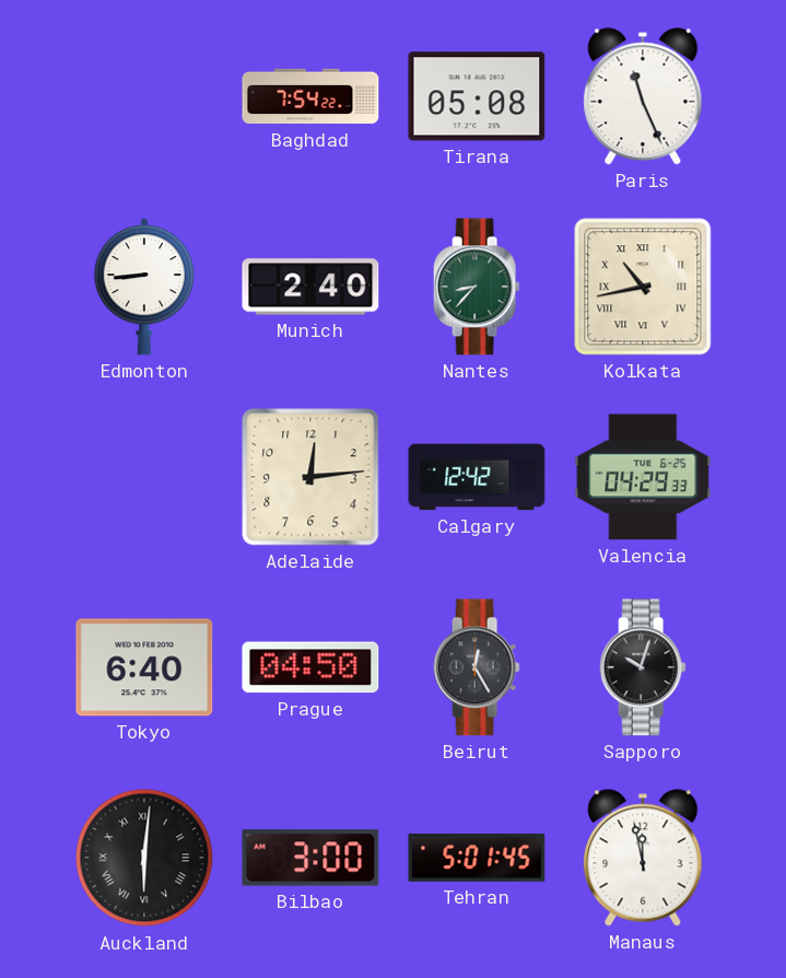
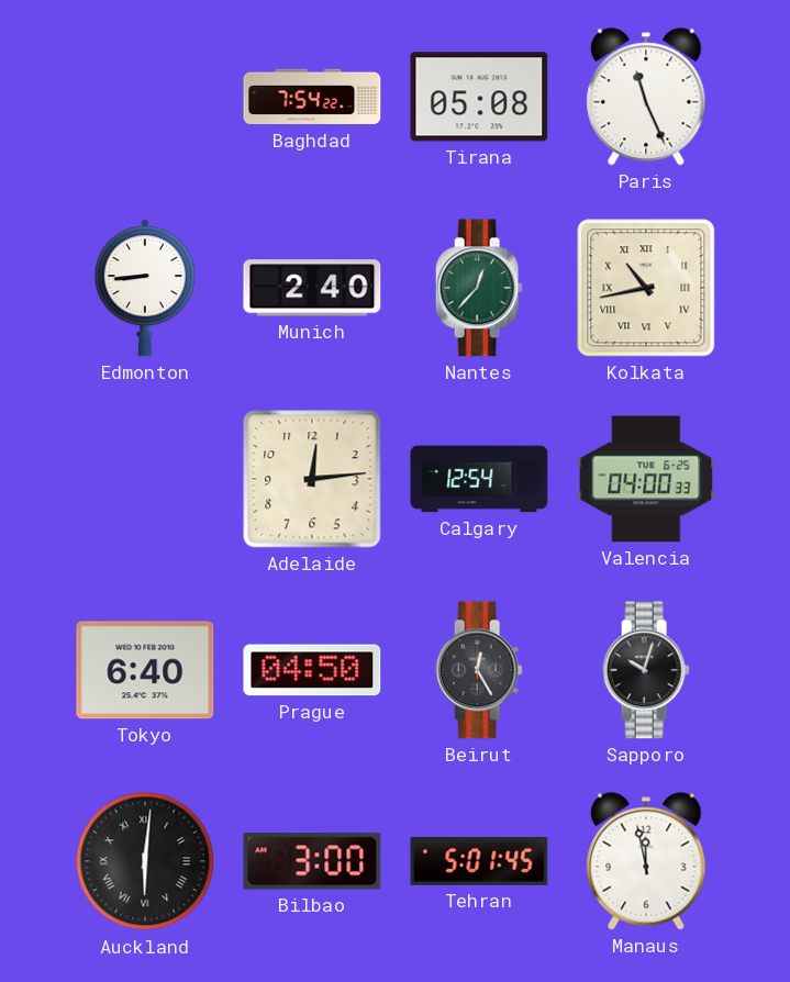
Nantes: 8:37 -> 12:37 (479, 288)
Calgary: 12:42 -> 12:54 (479, 479)
Valencia: 04:29 -> 04:00 (646, 479)
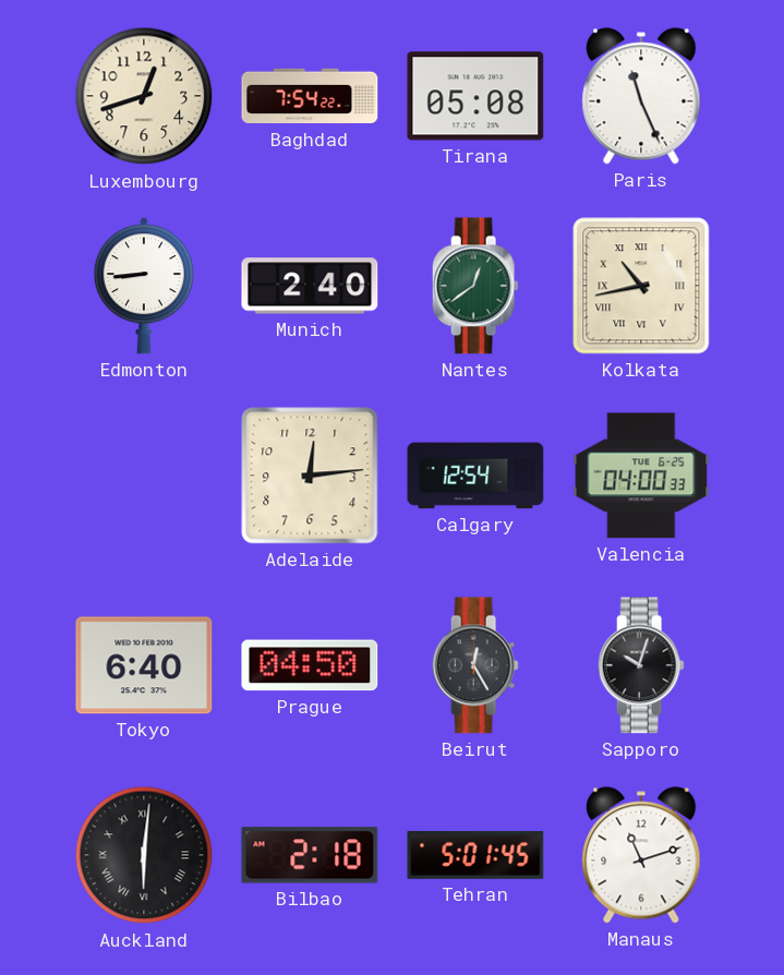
Luxembourg: none -> 12:42 (144, 96)
Nantes: 12:37 -> 12:39 (475, 286)
Bilbao: 3:00 -> 2:18 (310, 855)
Manaus: 11:58 -> 11:12 (641, 855)
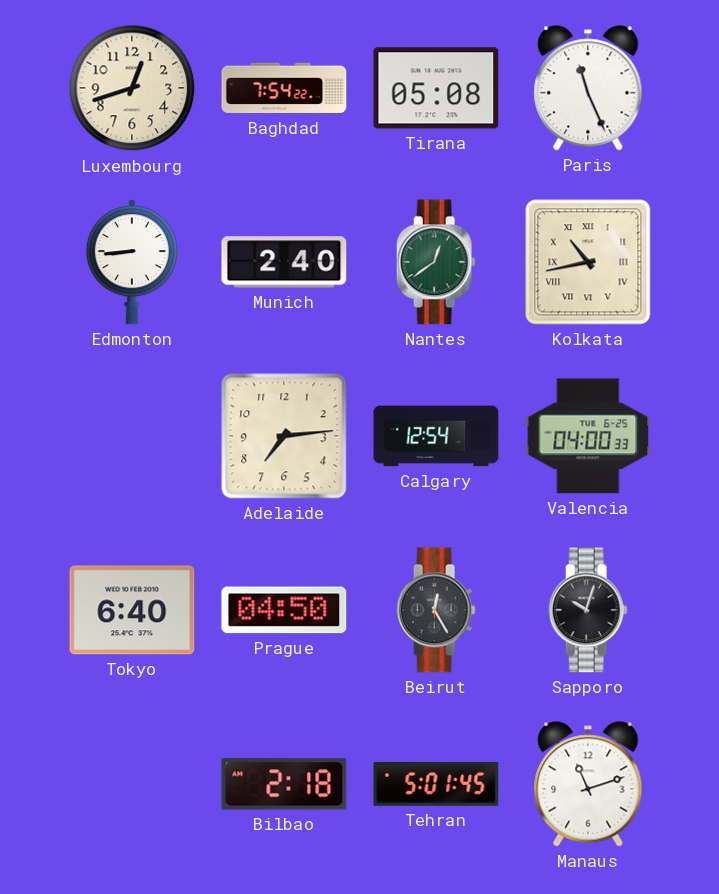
Adelaide: 12:14 -> 7:14 (284, 436)
Auckland: 6:01 -> none (144, 855)
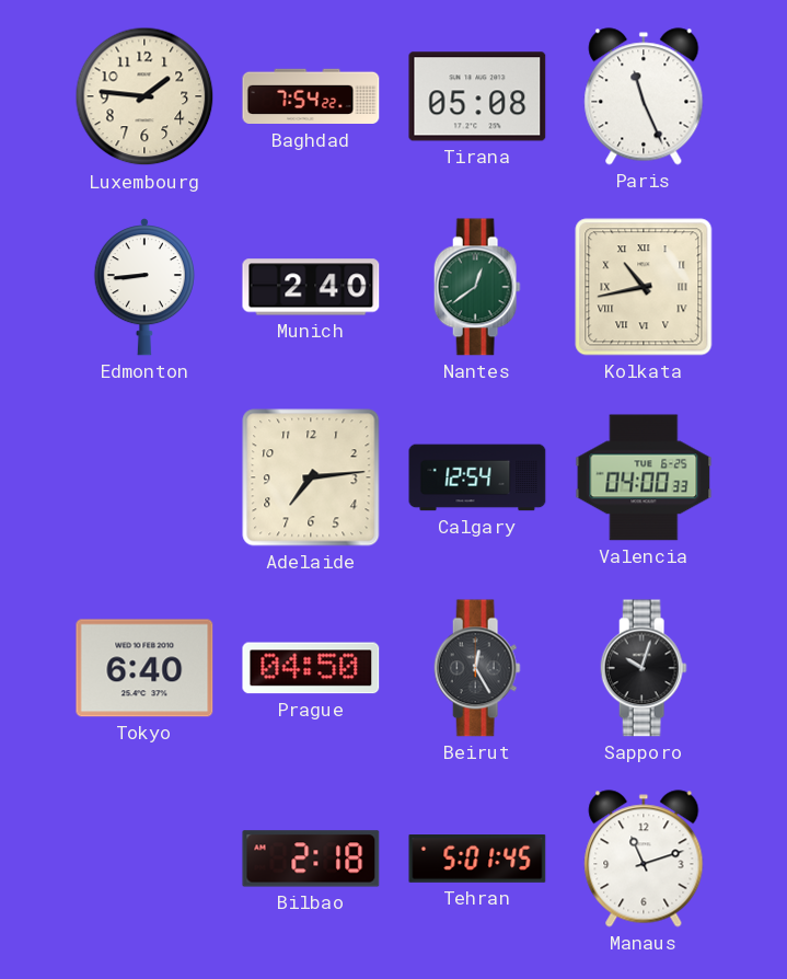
Luxembourg: 12:42 -> 1:46 (144, 96)
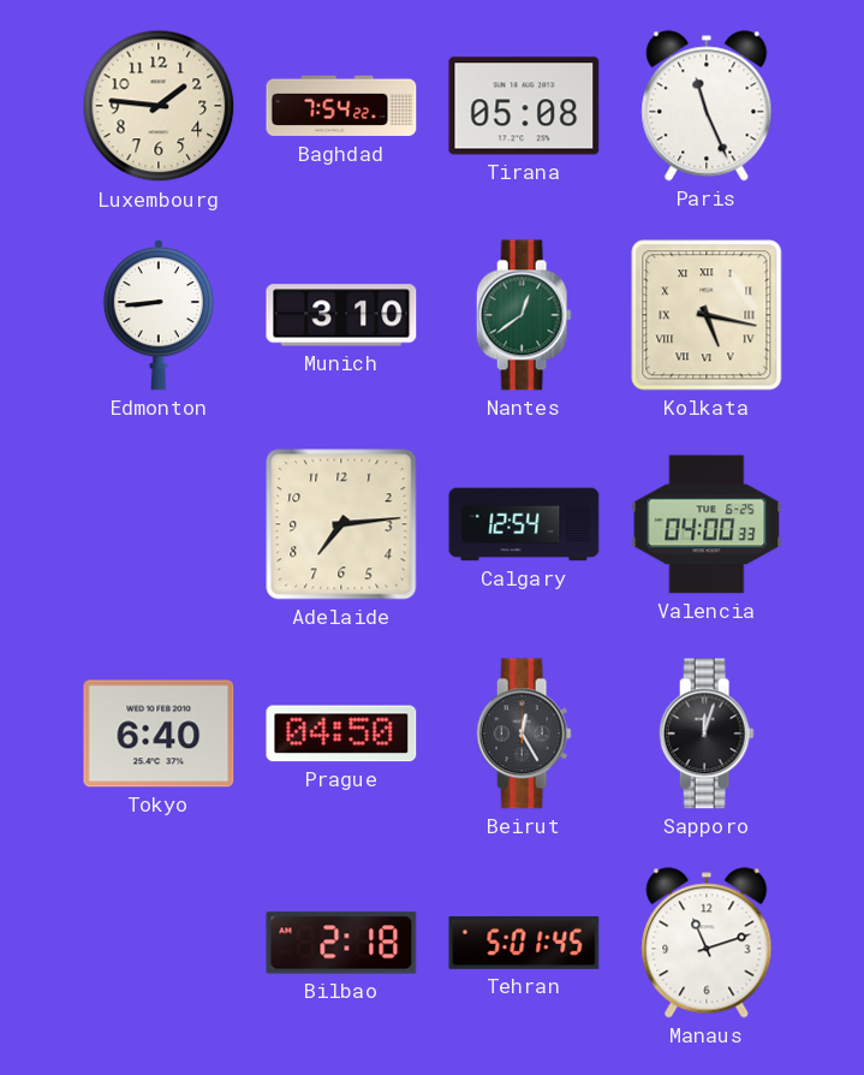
Munich: 2:40 -> 3:10 (341, 315)
Kolkata: 10:43 -> 5:17 (707, 315)
Sapporo: 10:03 -> 12:03 (707, 734)
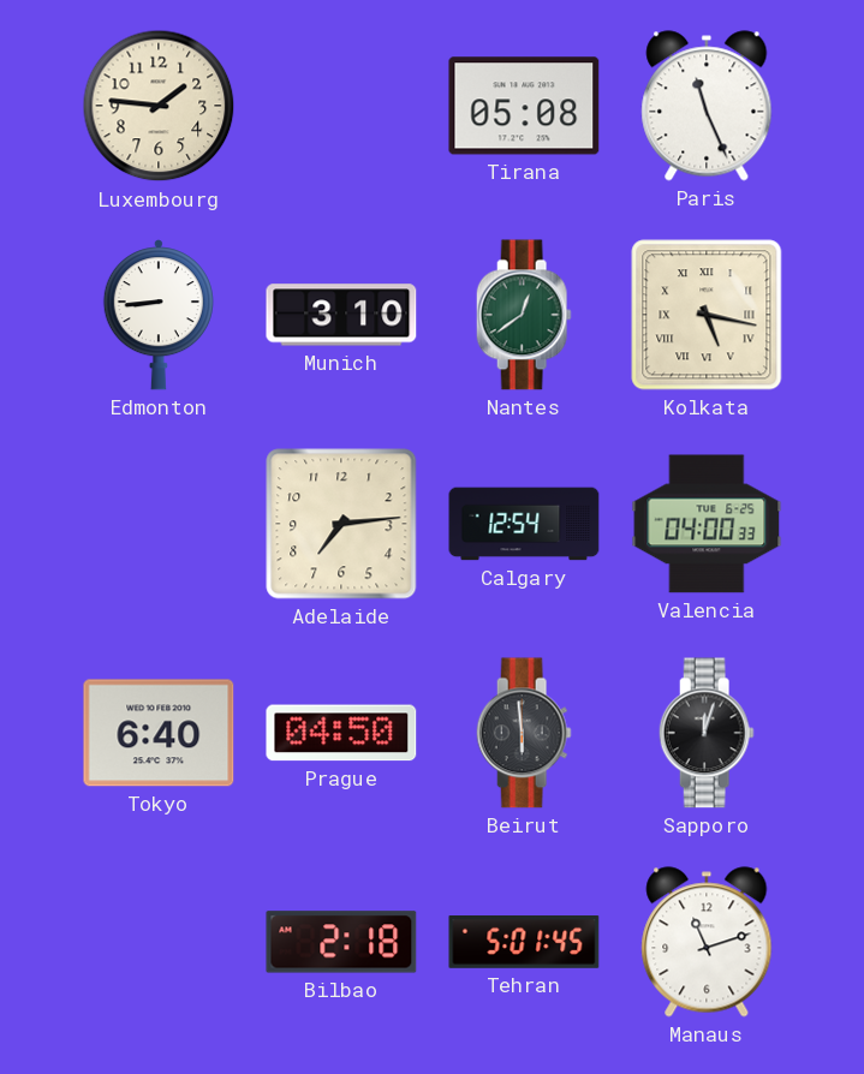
Baghdad: 7:54 -> none (341, 106)
Beirut: 12:25 -> 5:59 (524, 733)
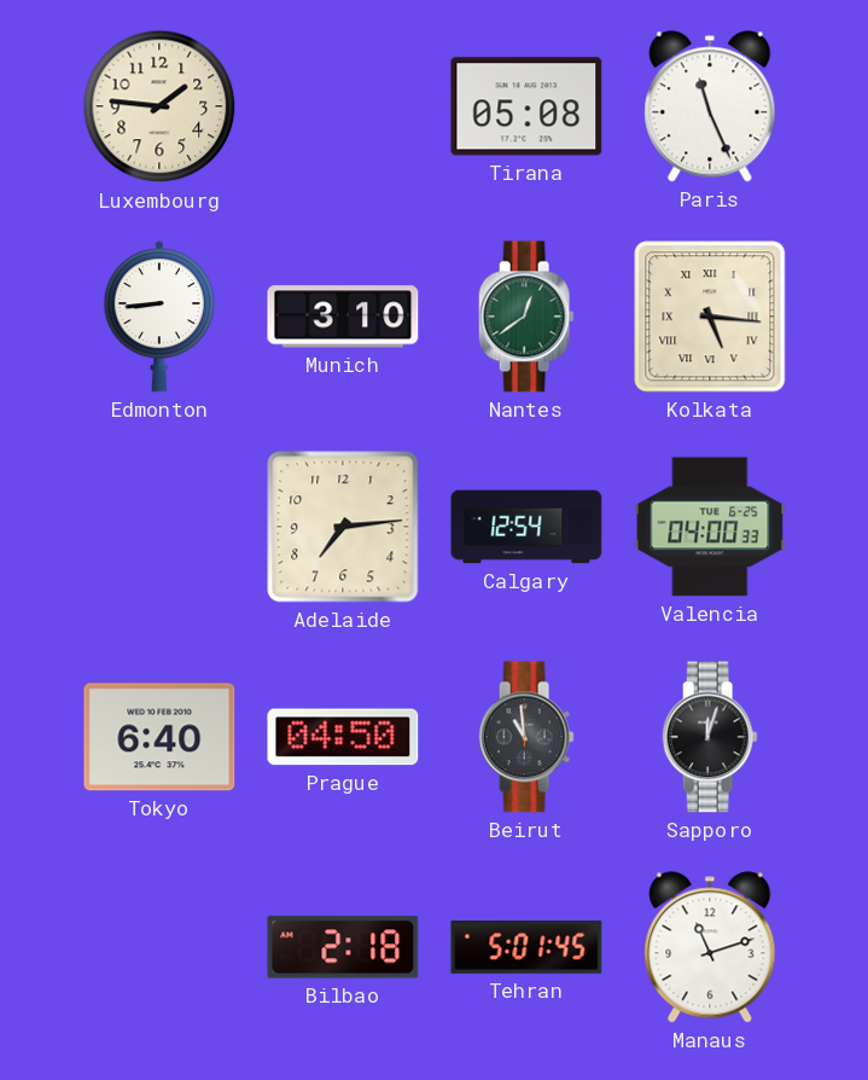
Kolkata: 5:17 -> 5:16 (710, 317)
Beirut: 5:59 -> 10:59 (526, 737)
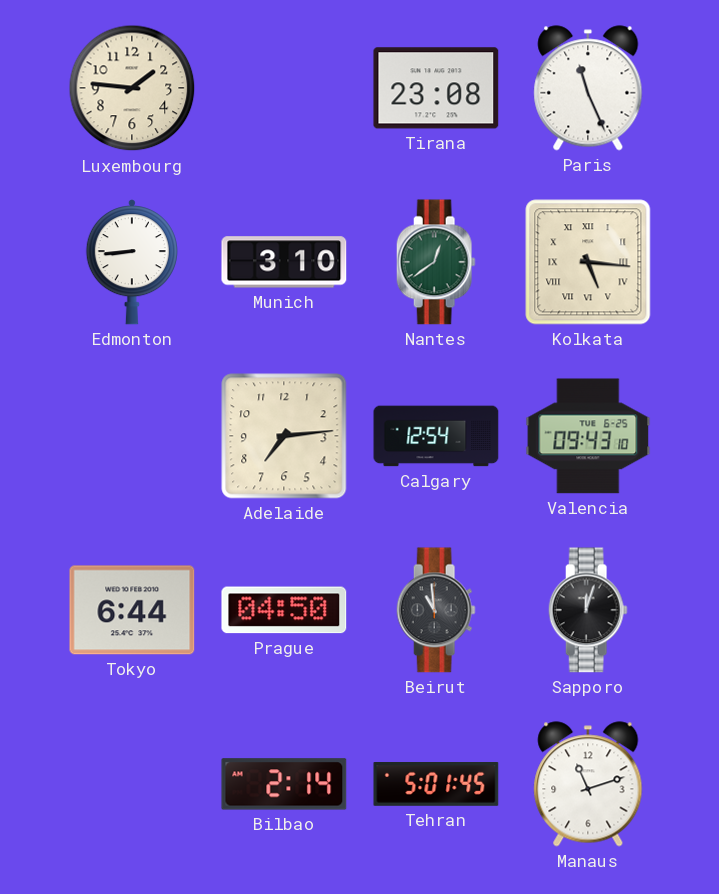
Tirana: 05:08 -> 23:08 (436, 88)
Valencia: 04:00 -> 09:43 (588, 436)
Tokyo: 6:40 -> 6:44 (132, 610)
Bilbao: 2:18 -> 2:14 (284, 784)
